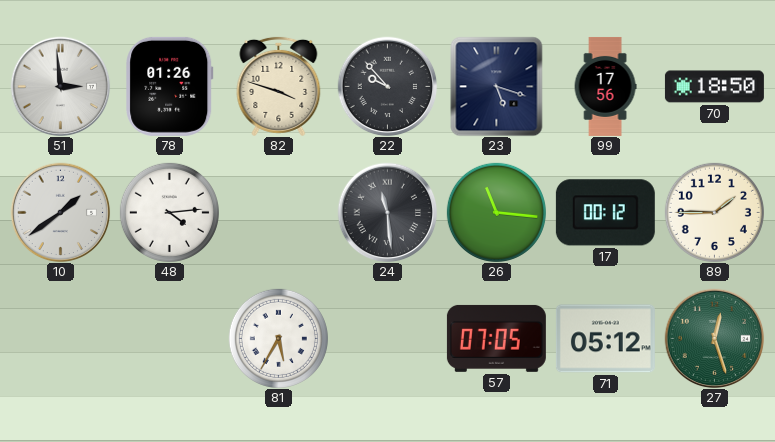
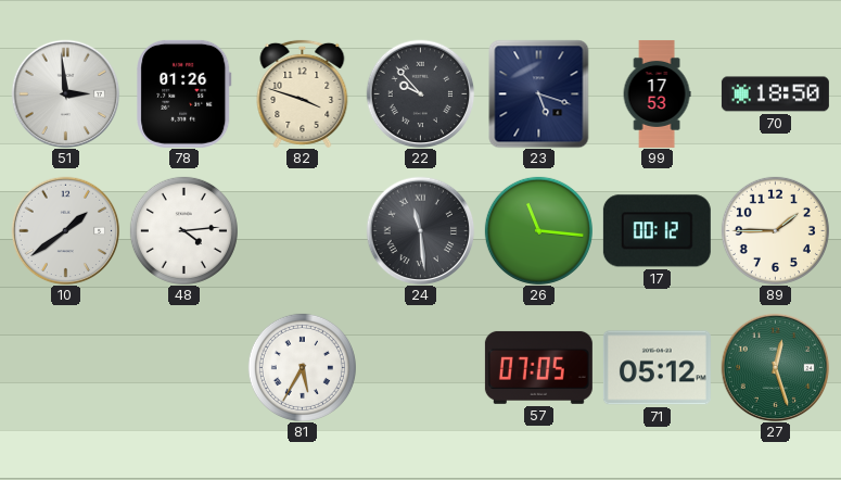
99: 17:56 -> 17:53 (657, 93)
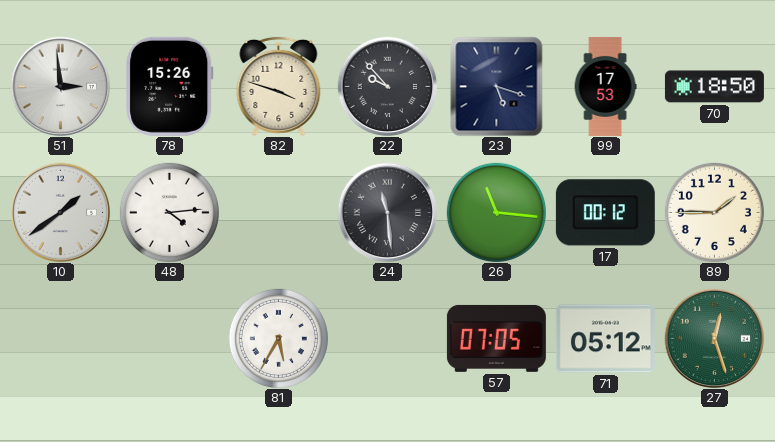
78: 01:26 -> 15:26 (170, 86)
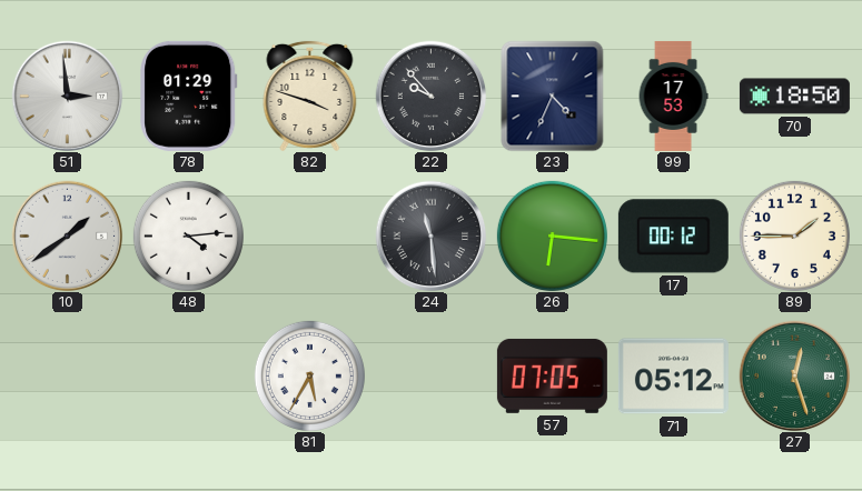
78: 15:26 -> 01:29 (189, 96)
23: 5:18 -> 4:34 (553, 96)
26: 11:16 -> 6:16 (552, 236)
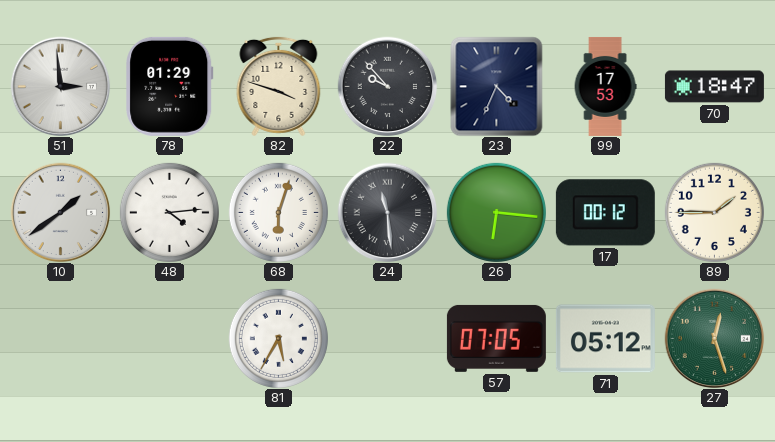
70: 18:50 -> 18:47 (714, 87)
68: none -> 6:03 (278, 212)
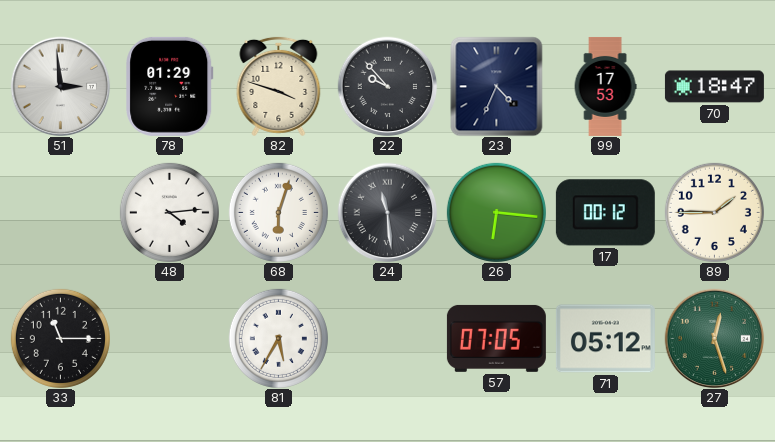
10: 1:39 -> none (60, 212)
33: none -> 11:15 (60, 338)
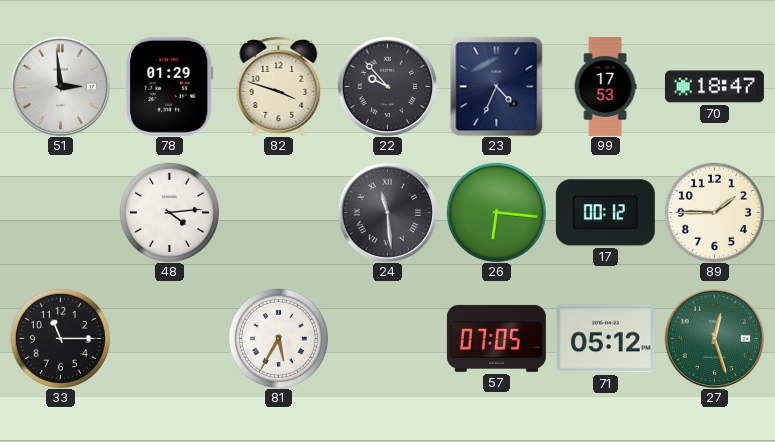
68: 6:03 -> none (278, 212)
